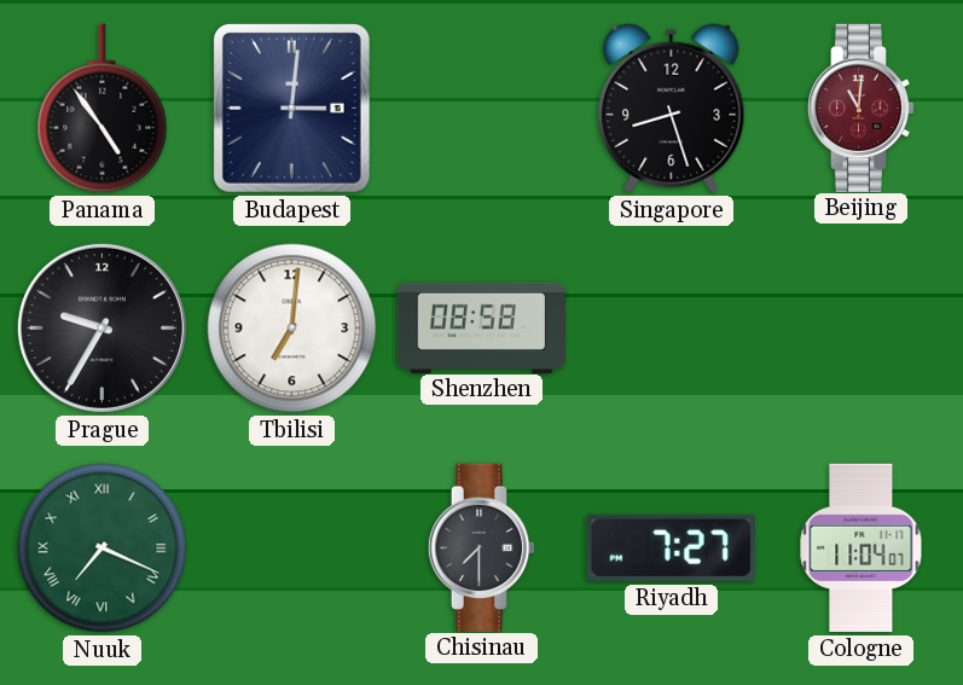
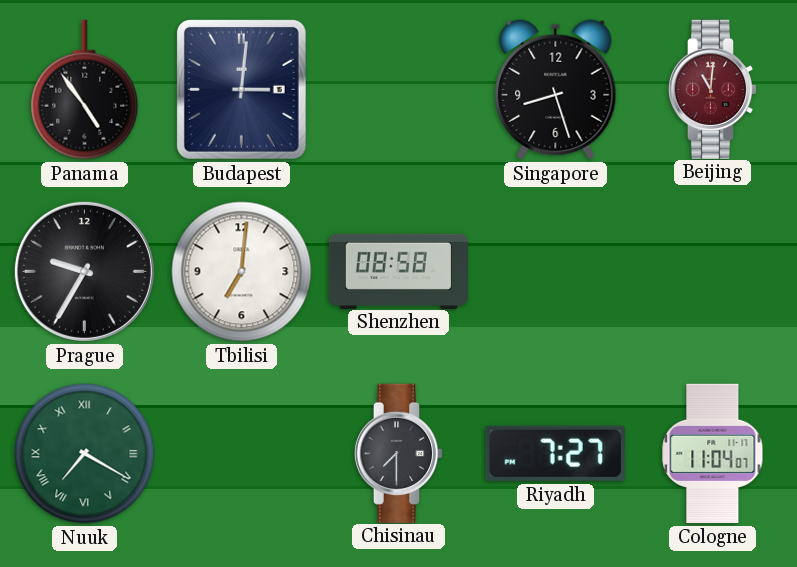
Nuuk: 7:19 -> 7:20 (85, 454)
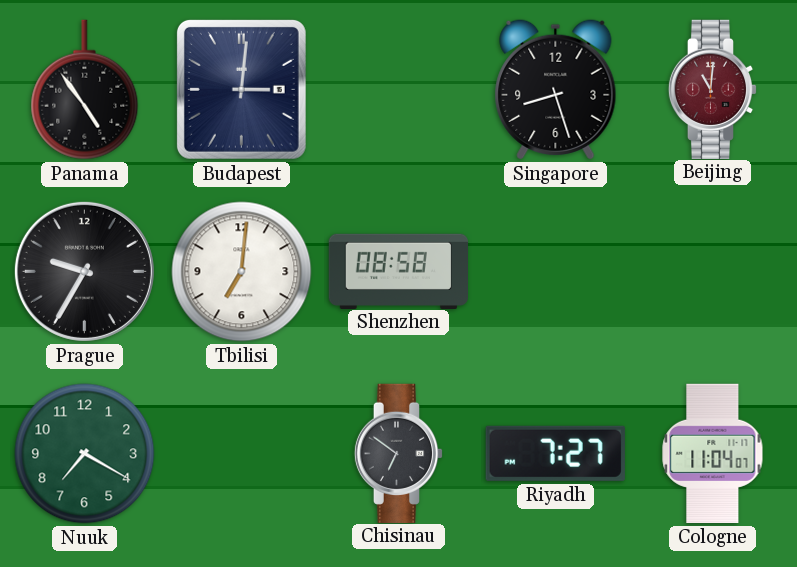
Nuuk numerals: Roman -> Arabic (85, 454)
Chisinau: 7:30 -> 6:51 (399, 453)
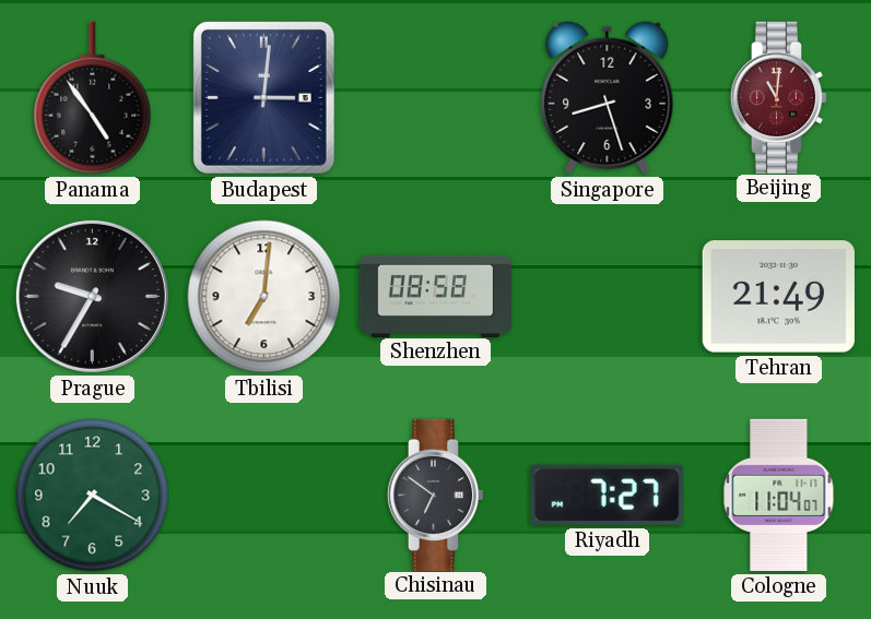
Tehran: none -> 21:49 (778, 297)
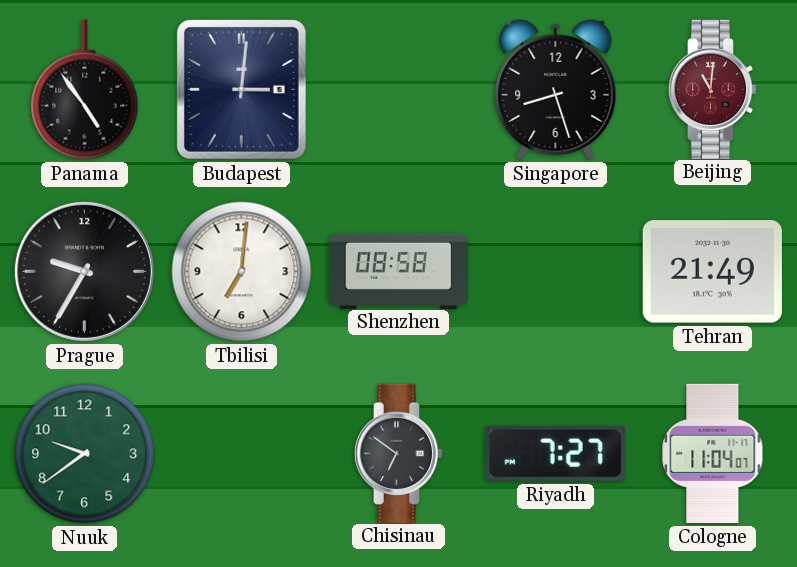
Nuuk: 7:20 -> 9:39 (85, 454)
